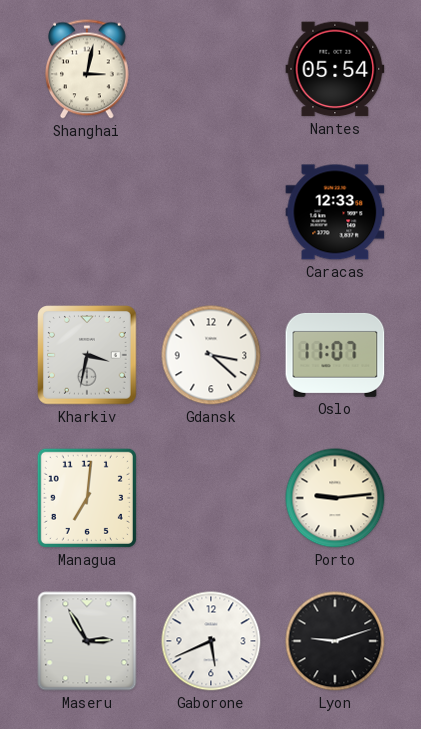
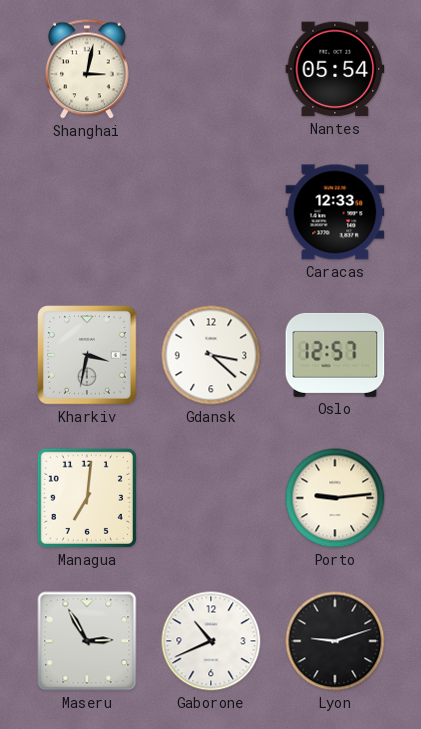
Oslo: 11:07 -> 12:57 (335, 355)
Gaborone: 5:41 -> 10:41 (211, 641)
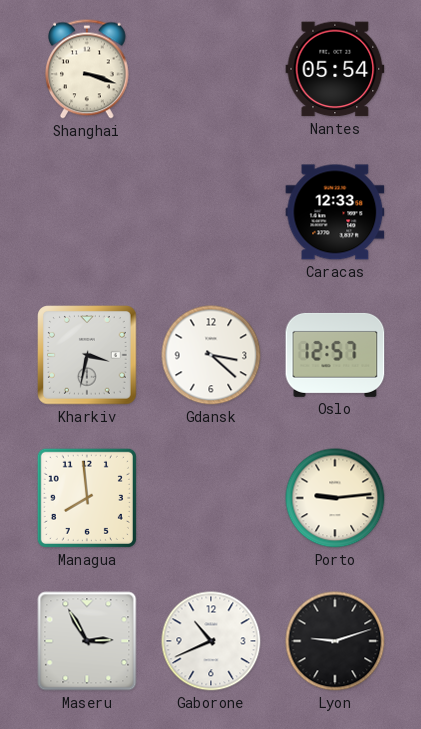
Shanghai: 3:02 -> 3:18 (88, 69)
Managua: 7:01 -> 7:59 (87, 498)
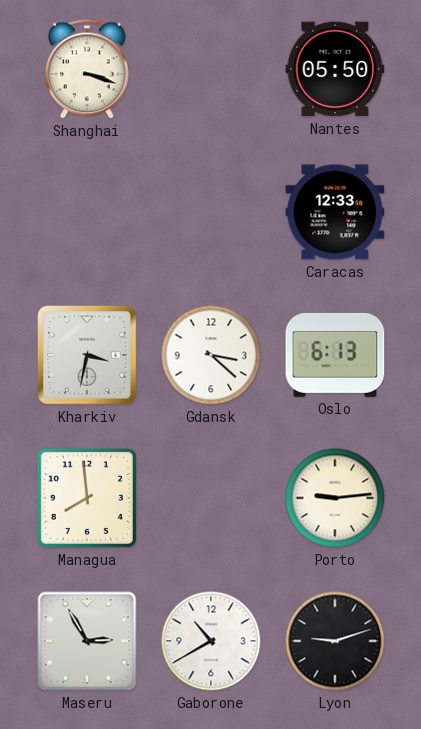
Nantes: 05:54 -> 05:50 (335, 69)
Oslo: 12:57 -> 6:13 (335, 355)
Gaborone: 10:41 -> 10:40 (211, 641)
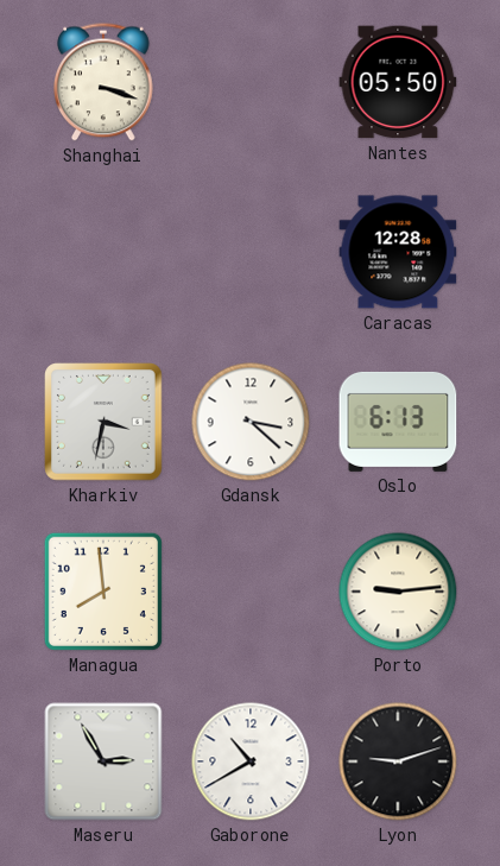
Caracas: 12:33 -> 12:28 (398, 252)
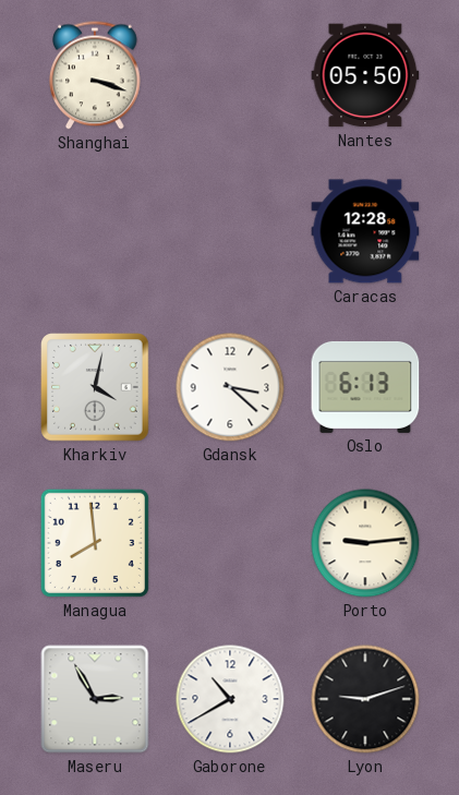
Kharkiv: 3:32 -> 4:02 (95, 387)
